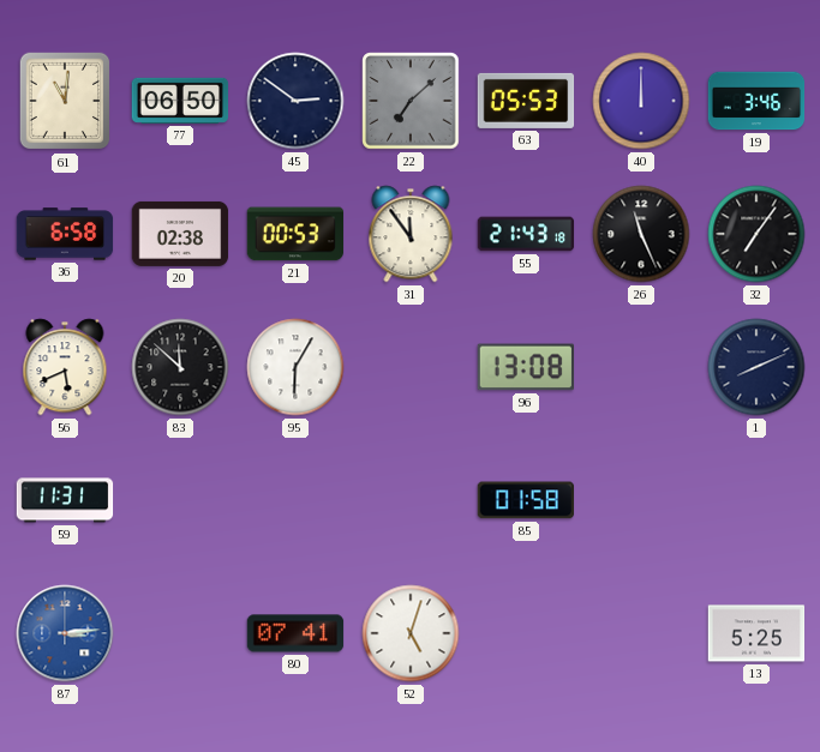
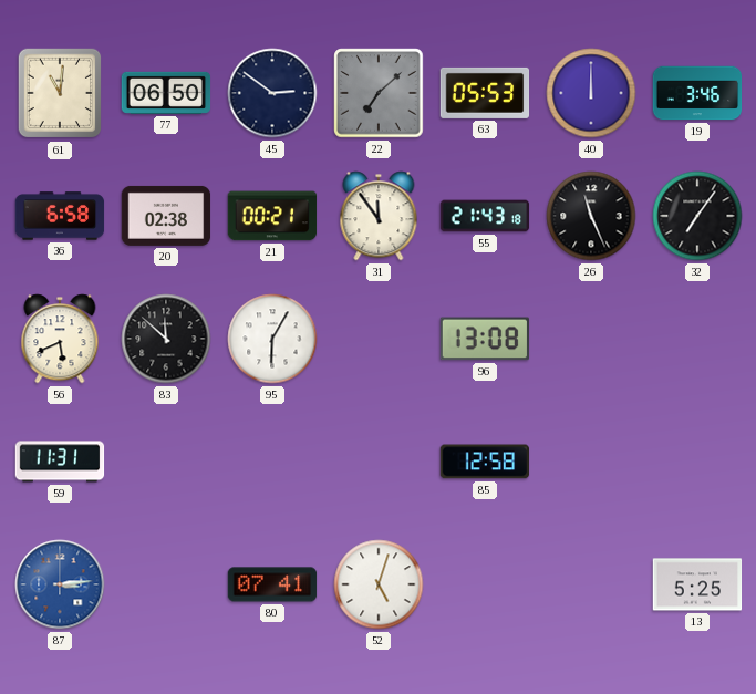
21: 00:53 -> 00:21 (272, 216)
1: 8:11 -> none (756, 367)
85: 01:58 -> 12:58 (484, 462)
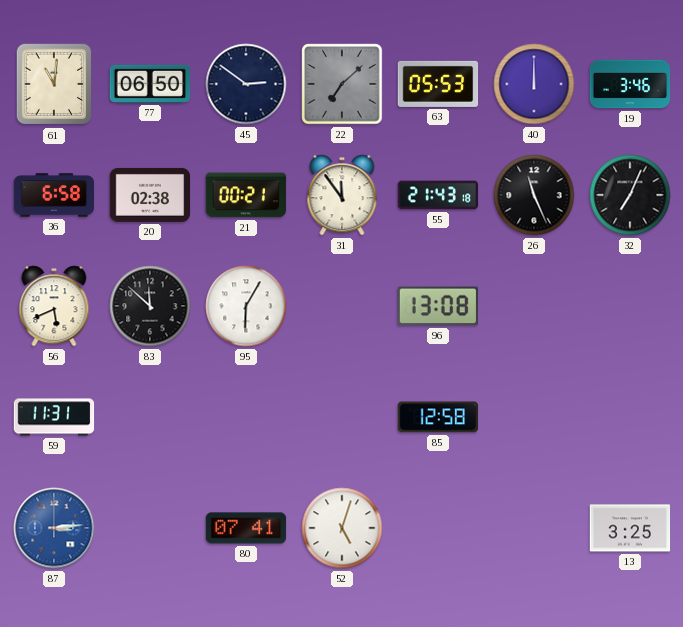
32: 7:06 -> 7:04 (630, 195)
13: 5:25 -> 3:25 (630, 528)
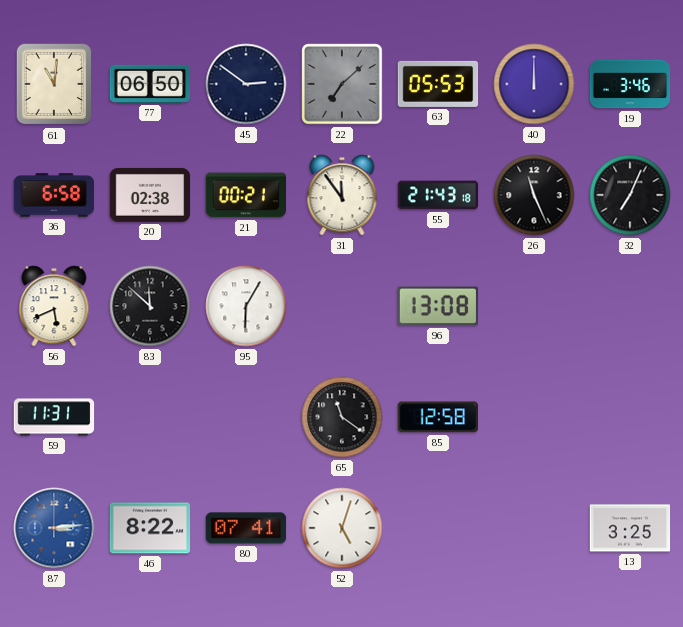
65: none -> 11:21 (342, 417)
46: none -> 8:22 (150, 528)
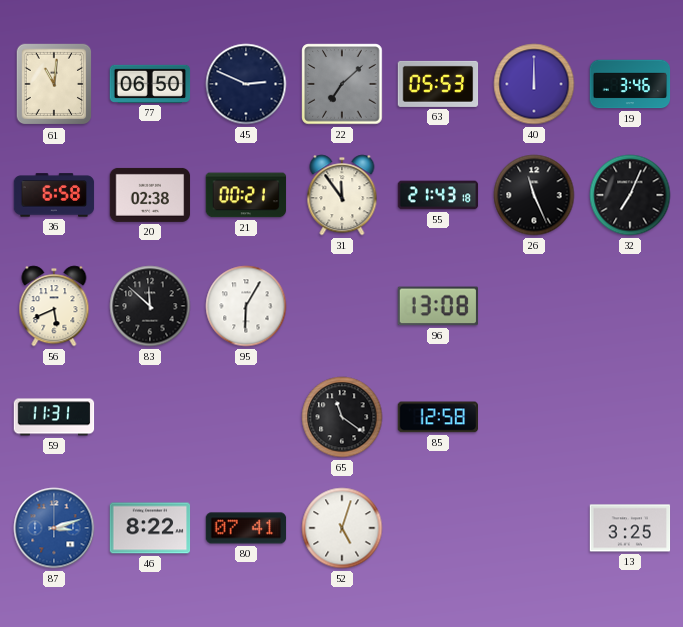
45: 2:51 -> 2:49 (246, 84)
87: 3:14 -> 3:12 (54, 528)
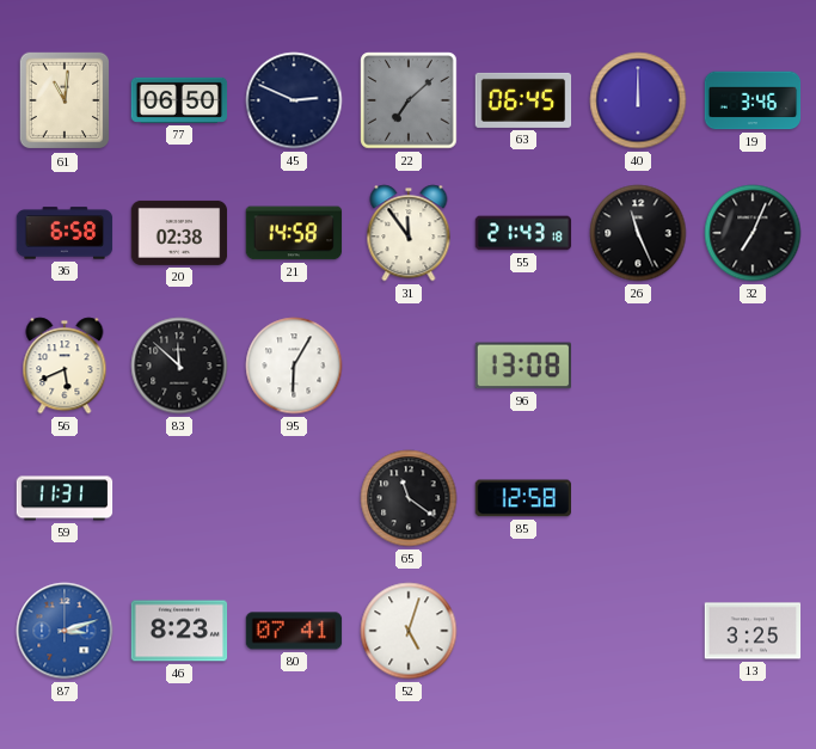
63: 05:53 -> 06:45 (523, 100)
21: 00:21 -> 14:58 (294, 233)
46: 8:22 -> 8:23 (179, 631)
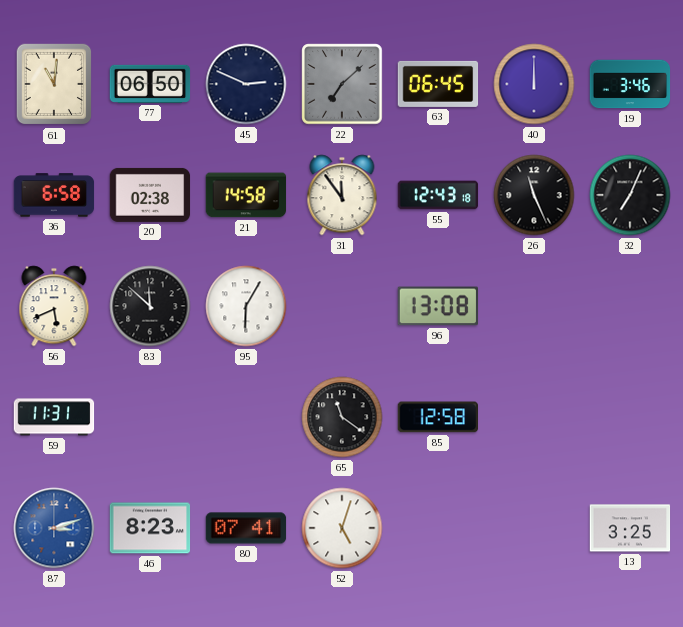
55: 21:43 -> 12:43 (438, 195)
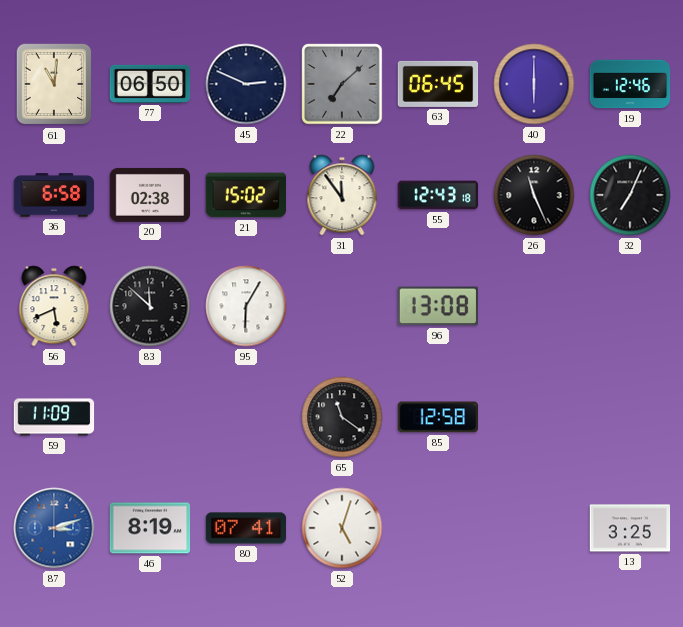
40: 12:00 -> 6:00 (534, 84)
19: 3:46 -> 12:46 (630, 84)
21: 14:58 -> 15:02 (246, 195)
59: 11:31 -> 11:09 (54, 417)
46: 8:23 -> 8:19 (150, 528)
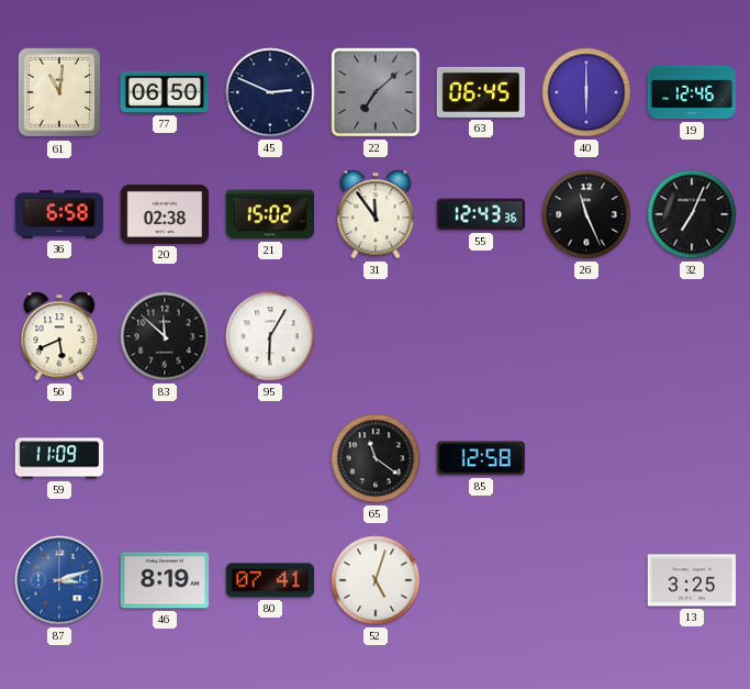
55: 12:43:18 -> 12:43:36 (481, 214)
96: 13:08 -> none (437, 306)
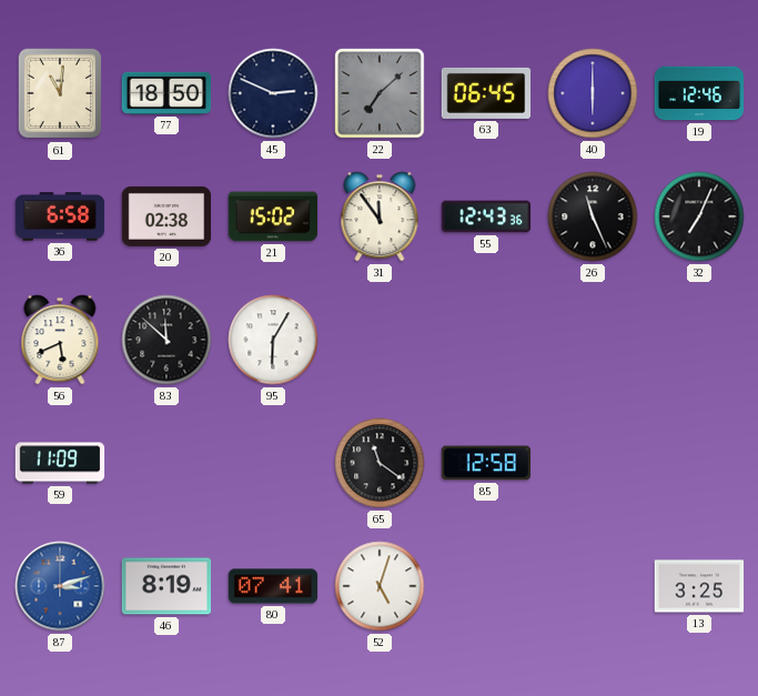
77: 06:50 -> 18:50 (166, 93)
